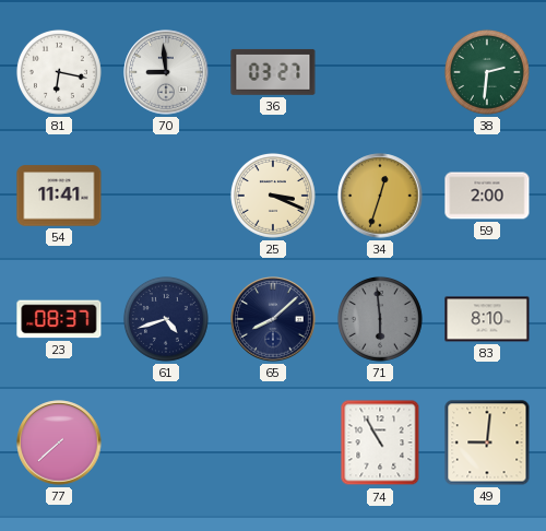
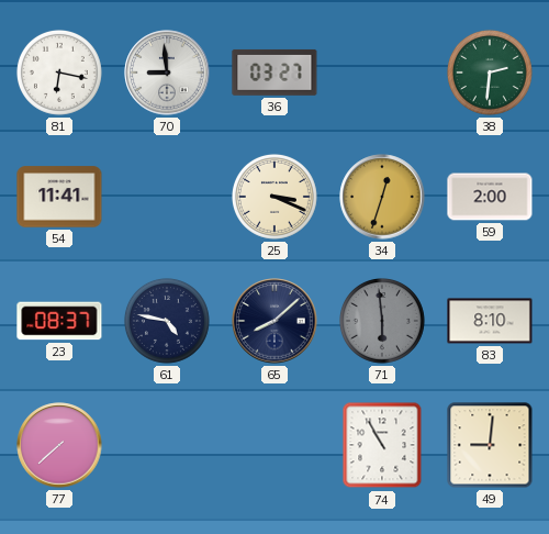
61: 4:42 -> 4:47 (167, 321)
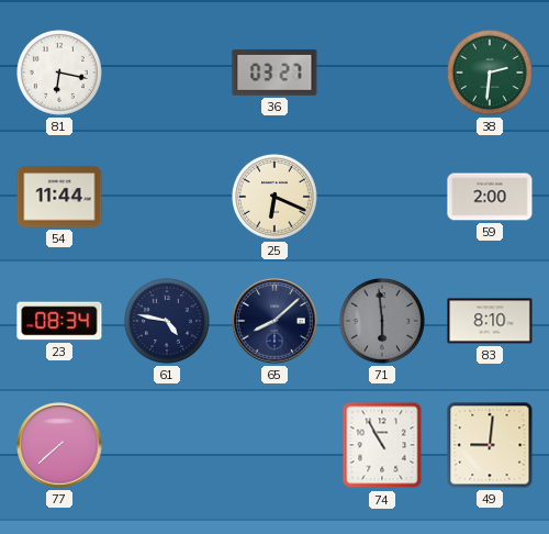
70: 8:59 -> none (167, 73)
54: 11:41 -> 11:44 (59, 197)
25: 3:19 -> 6:19 (274, 197)
34: 12:33 -> none (382, 197)
23: 08:37 -> 08:34 (59, 321)
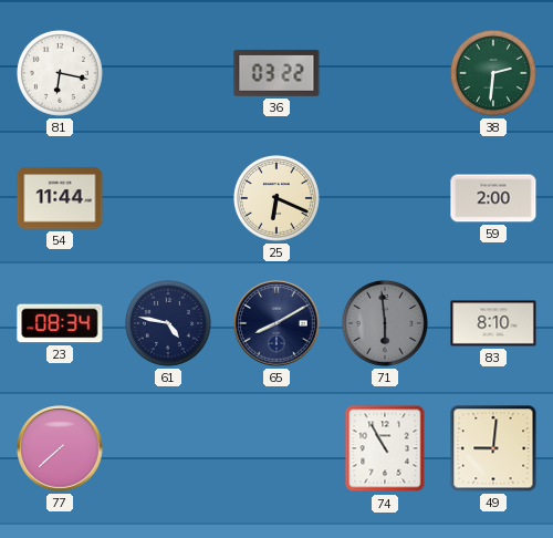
36: 03:27 -> 03:22 (276, 73)
65: 8:08 -> 8:10 (276, 323)
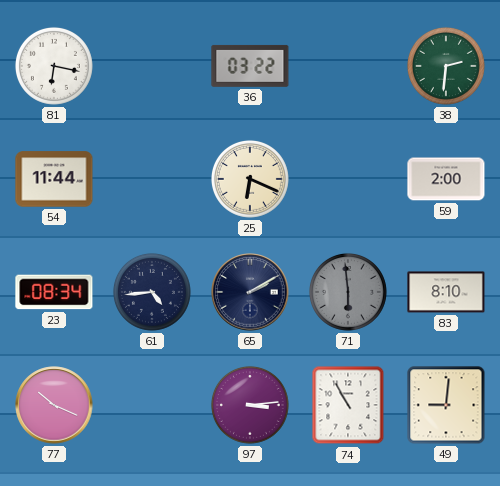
61: 4:47 -> 4:44 (152, 292)
65: 8:10 -> 2:10 (250, 292)
77: 7:38 -> 10:19 (54, 405)
97: none -> 3:14 (250, 405)
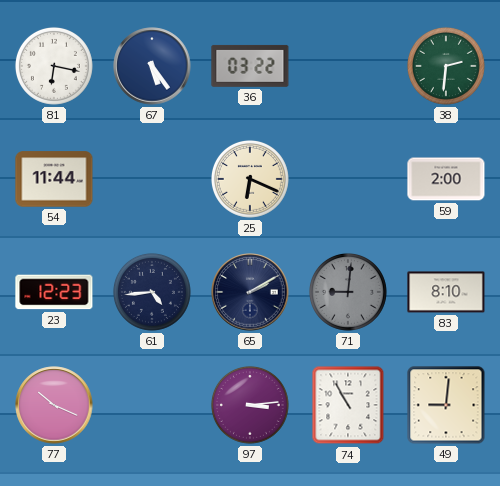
67: none -> 5:24 (152, 66)
23: 08:34 -> 12:23 (54, 292)
71: 5:59 -> 9:01 (348, 292)
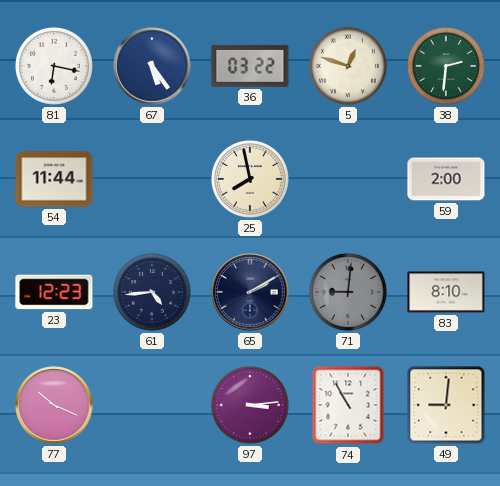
5: none -> 12:48 (348, 66)
25: 6:19 -> 7:58 (250, 179)
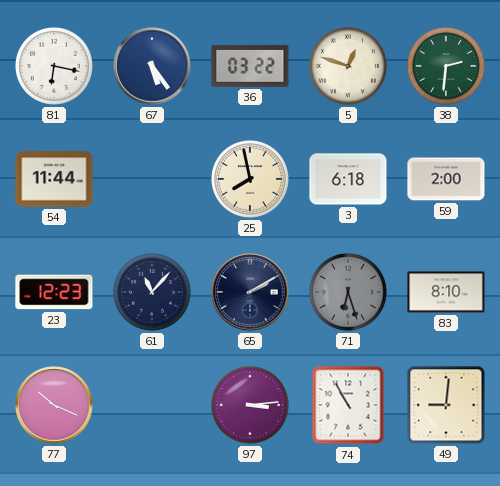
3: none -> 6:18 (348, 179)
61: 4:44 -> 11:07 (152, 292)
71: 9:01 -> 6:27 (348, 292)
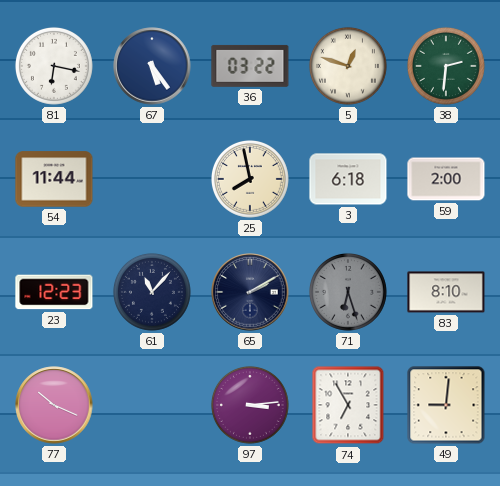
74: 10:55 -> 6:55 (348, 405)
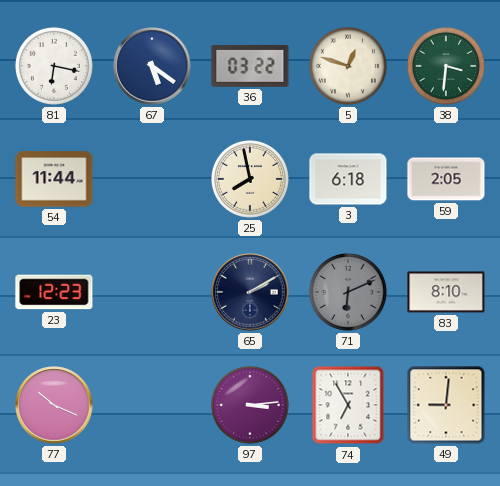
67: 5:24 -> 5:21 (152, 66)
38: 2:31 -> 3:31 (446, 66)
59: 2:00 -> 2:05 (446, 179)
61: 11:07 -> none (152, 292)
71: 6:27 -> 6:11 (348, 292)
